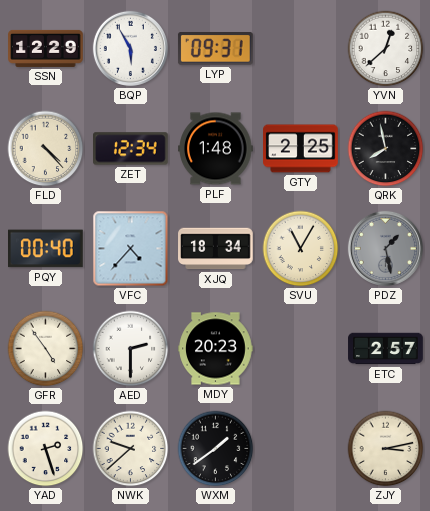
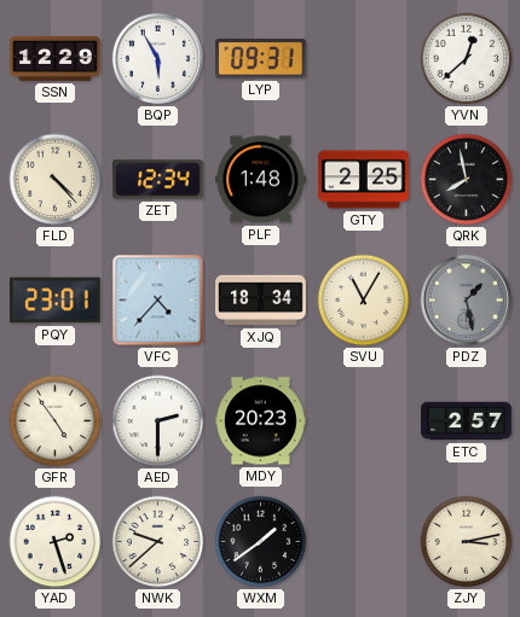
PQY: 00:40 -> 23:01 (56, 301)
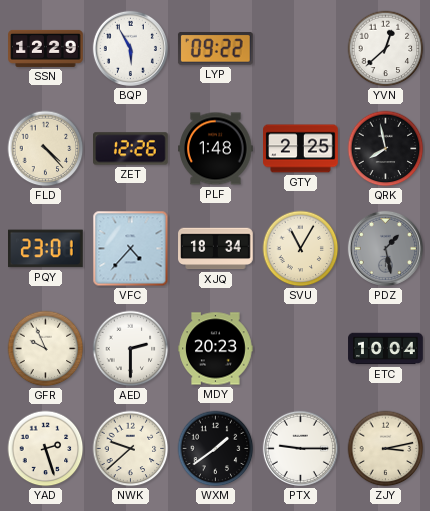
LYP: 09:31 -> 09:22 (215, 49)
ZET: 12:34 -> 12:26 (131, 149)
GFR: 4:54 -> 9:56 (46, 349)
ETC: 2:57 -> 10:04 (386, 349)
PTX: none -> 9:15 (300, 448)
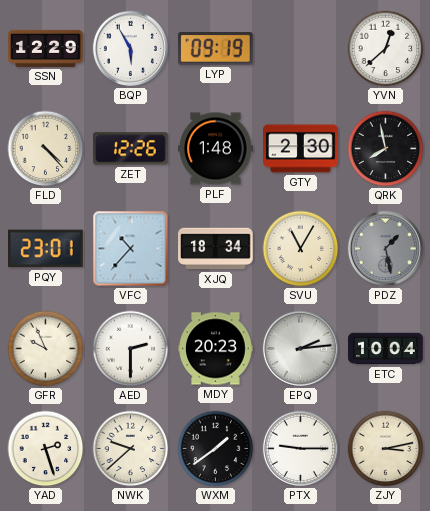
LYP: 09:22 -> 09:19 (215, 49)
GTY: 2:25 -> 2:30 (301, 149)
VFC: 4:37 -> 10:37 (131, 249)
EPQ: none -> 2:14 (300, 348)
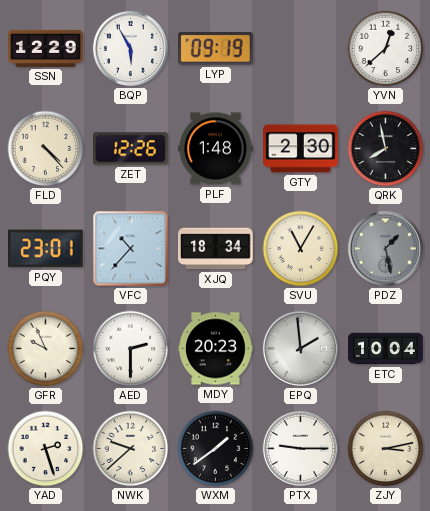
EPQ: 2:14 -> 1:59 (300, 348)
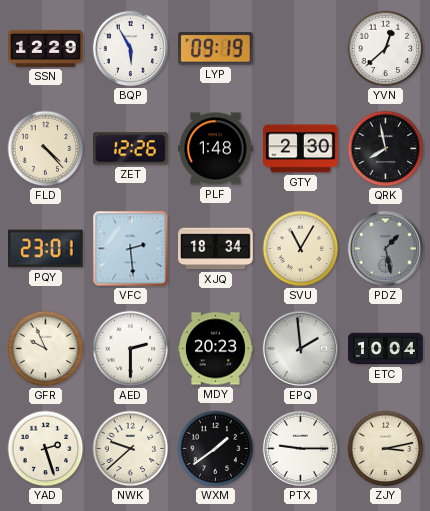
VFC: 10:37 -> 2:29 (131, 249)
